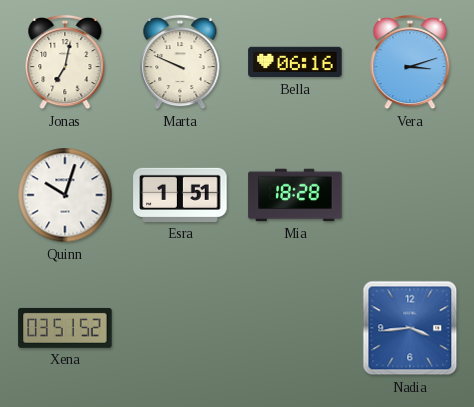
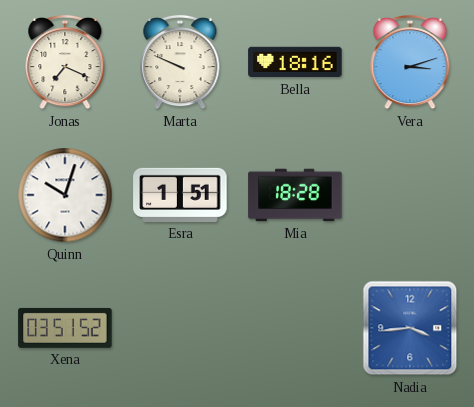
Jonas: 7:02 -> 7:19 (65, 62)
Bella: 06:16 -> 18:16 (295, 62)
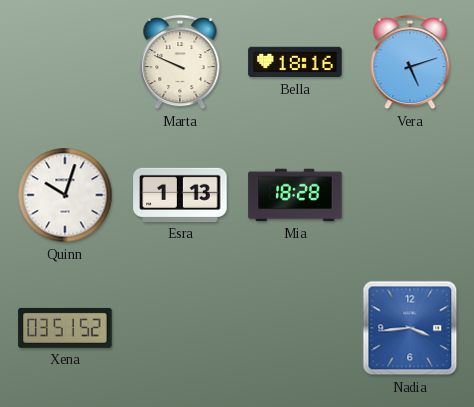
Jonas: 7:19 -> none (65, 62)
Vera: 3:12 -> 5:12 (410, 62)
Esra: 1:51 -> 1:13 (180, 195)
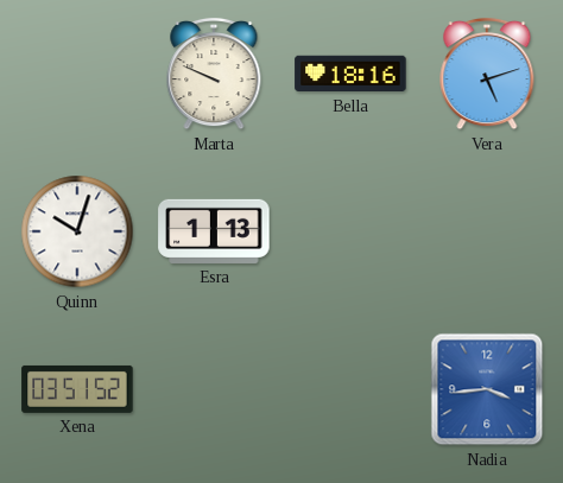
Mia: 18:28 -> none (295, 195)
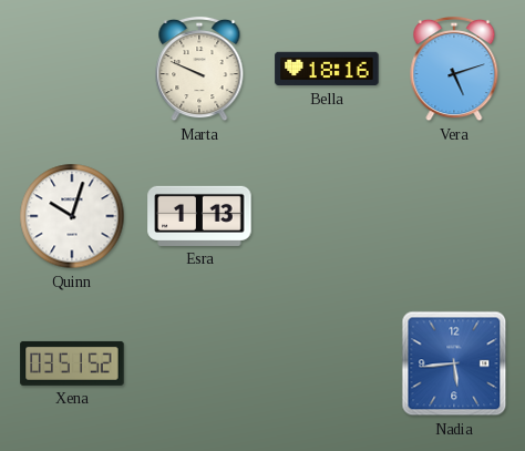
Nadia: 3:44 -> 5:44 (454, 363)
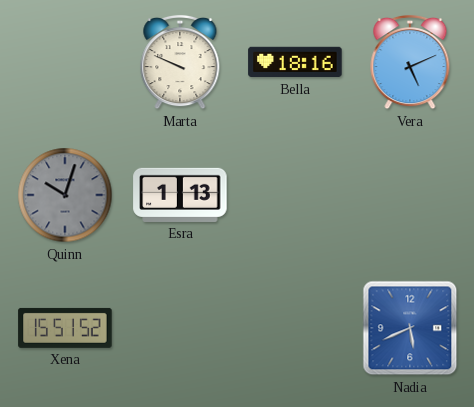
Vera: 5:12 -> 5:11 (410, 62)
Quinn dial: white -> grey (65, 195)
Xena: 03:51 -> 15:51 (65, 328)
Nadia: 5:44 -> 5:41 (410, 328)
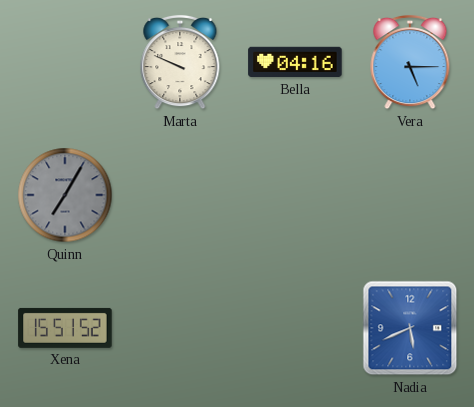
Bella: 18:16 -> 04:16 (295, 62)
Vera: 5:11 -> 5:15 (410, 62)
Quinn: 10:03 -> 7:05 (65, 195)
Esra: 1:13 -> none (180, 195)
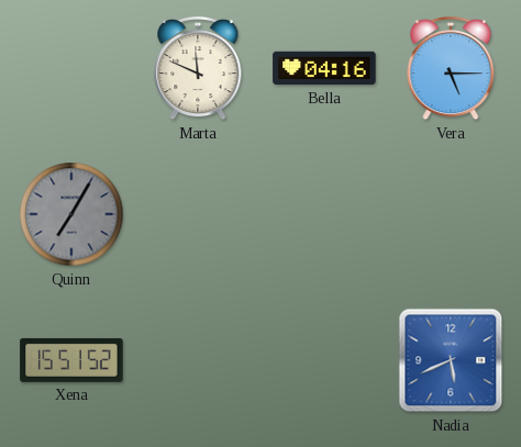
Marta: 9:49 -> 11:49 (198, 68)
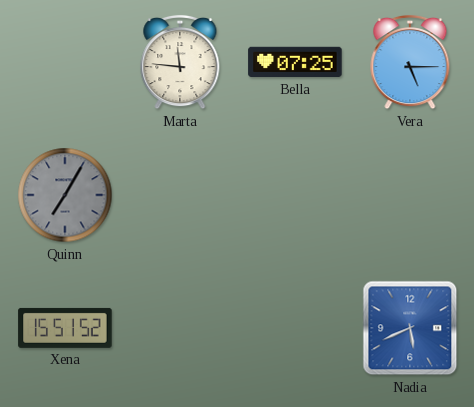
Marta: 11:49 -> 11:46 (180, 62)
Bella: 04:16 -> 07:25 (295, 62)
